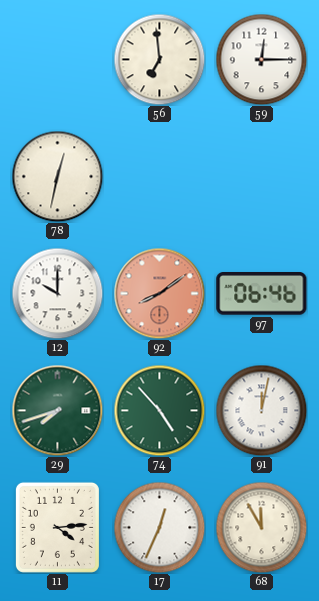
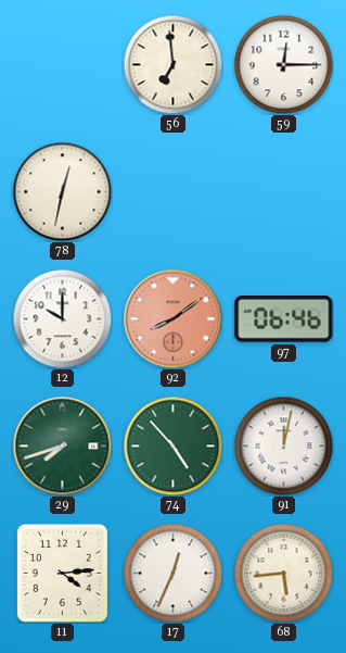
68: 11:55 -> 5:44 (283, 573)
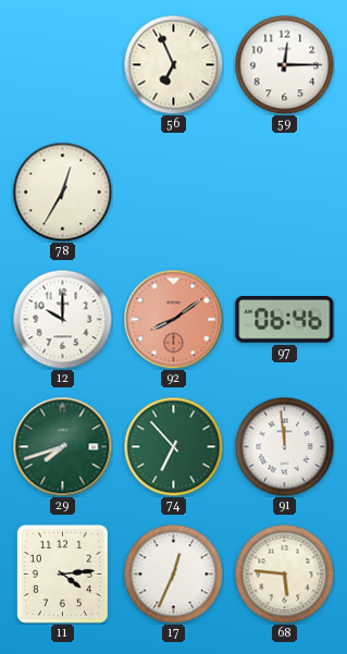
56: 6:59 -> 6:56 (173, 64)
78: 12:32 -> 12:35 (62, 192)
74: 4:53 -> 6:53 (173, 446)
91: 12:02 -> 11:59 (284, 446)
68: 5:44 -> 5:46 (284, 573)
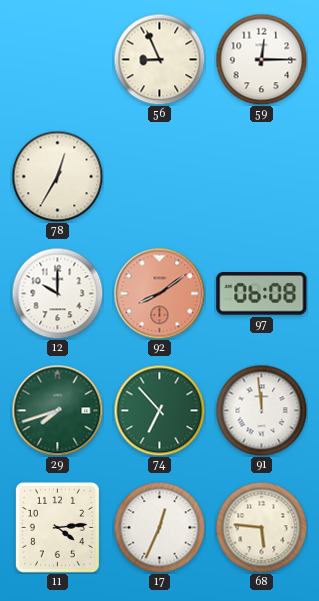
56: 6:56 -> 8:56 (159, 59)
97: 06:46 -> 06:08 (262, 294)
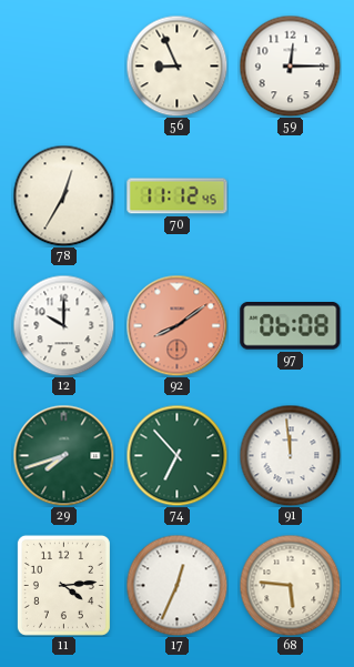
70: none -> 11:12 (178, 196)
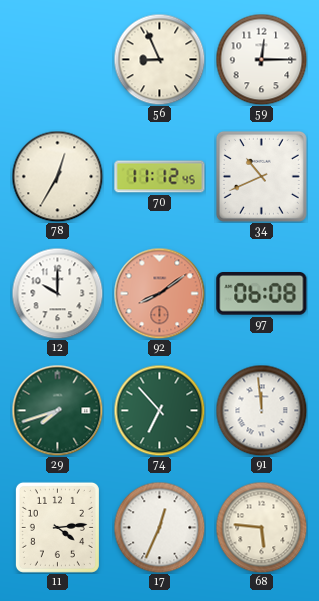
34: none -> 10:41 (261, 176)
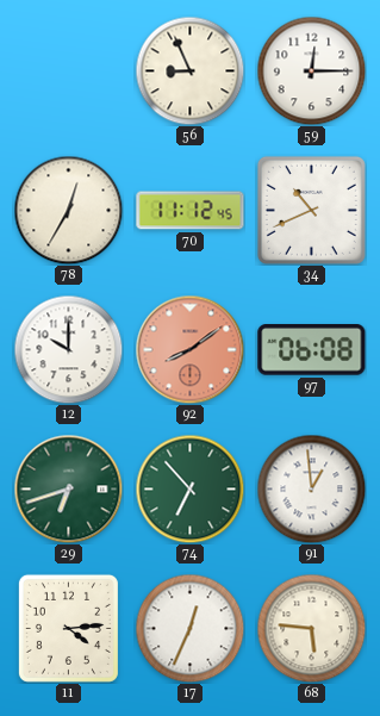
29: 7:42 -> 6:42 (68, 488)
91: 11:59 -> 12:59 (311, 488)
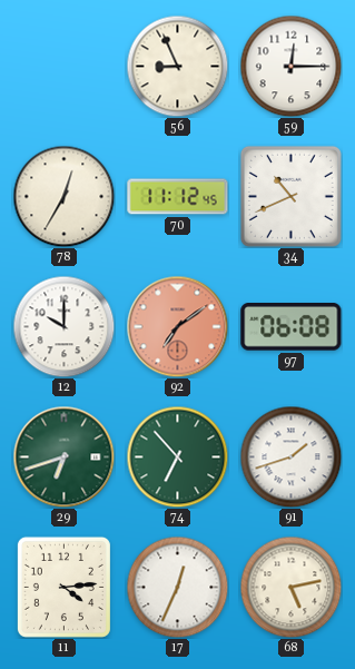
92: 8:09 -> 7:09 (177, 326)
91: 12:59 -> 1:42 (290, 456)
68: 5:46 -> 5:13 (290, 587)
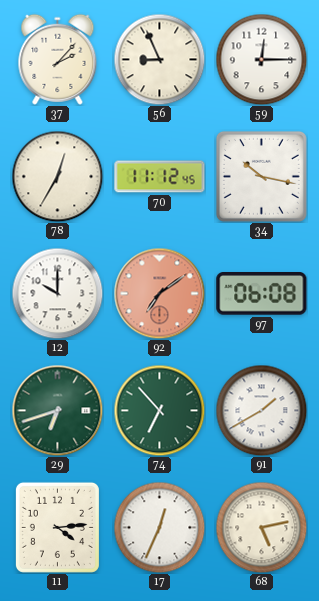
37: none -> 2:07 (58, 59)
34: 10:41 -> 10:17 (261, 176)
91: 1:42 -> 1:40 (261, 410)
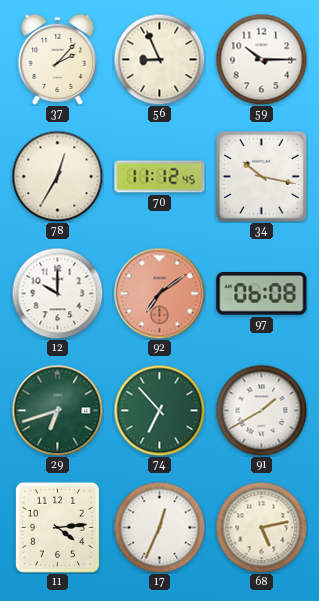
59: 12:15 -> 10:15 (261, 59)
